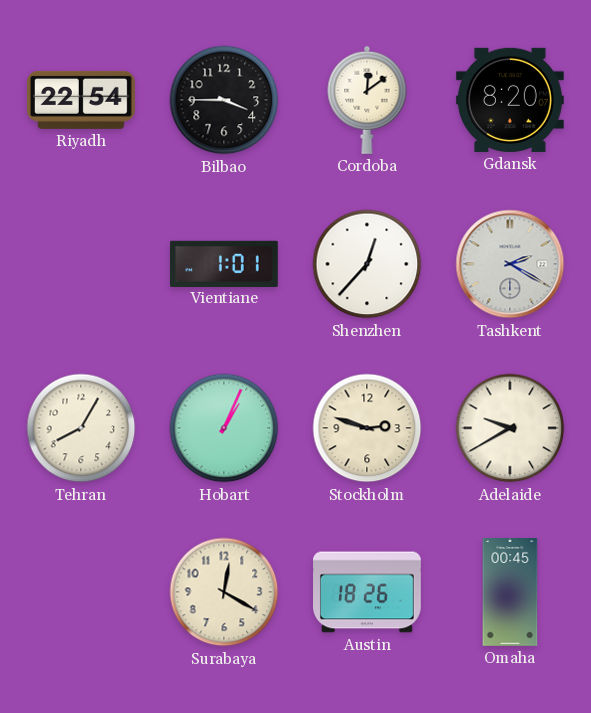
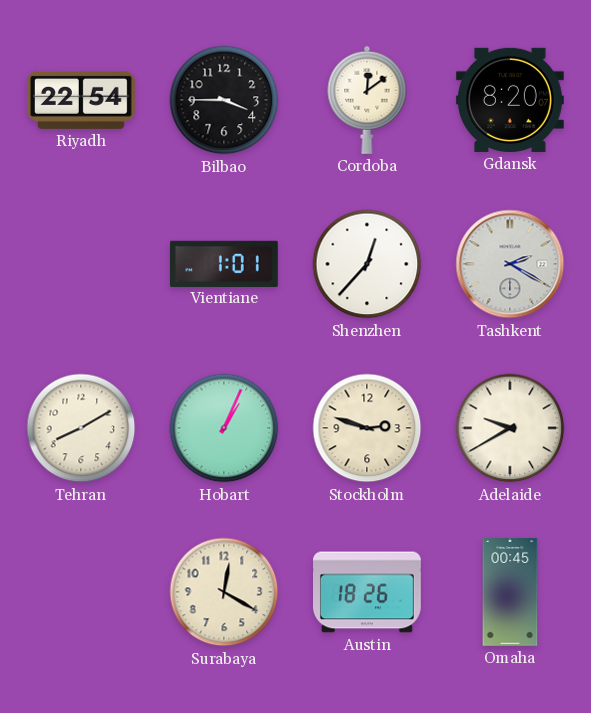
Tehran: 8:05 -> 8:10 (81, 428)
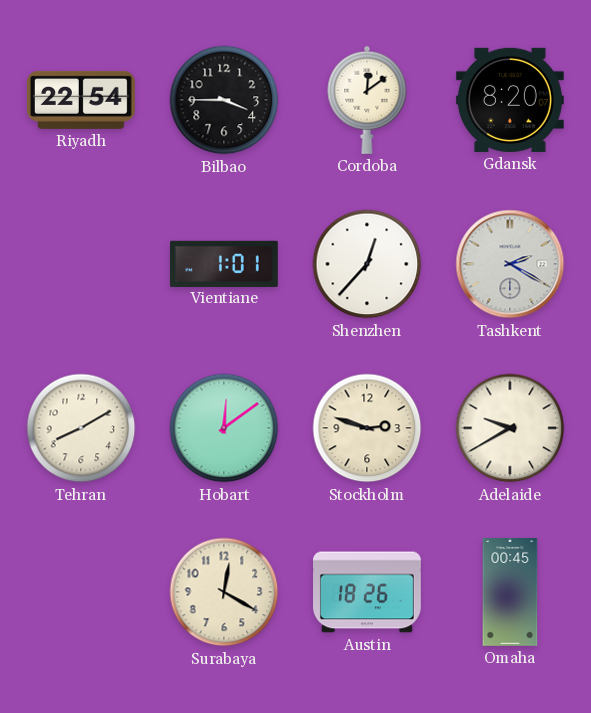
Hobart: 1:04 -> 12:09 (224, 428)
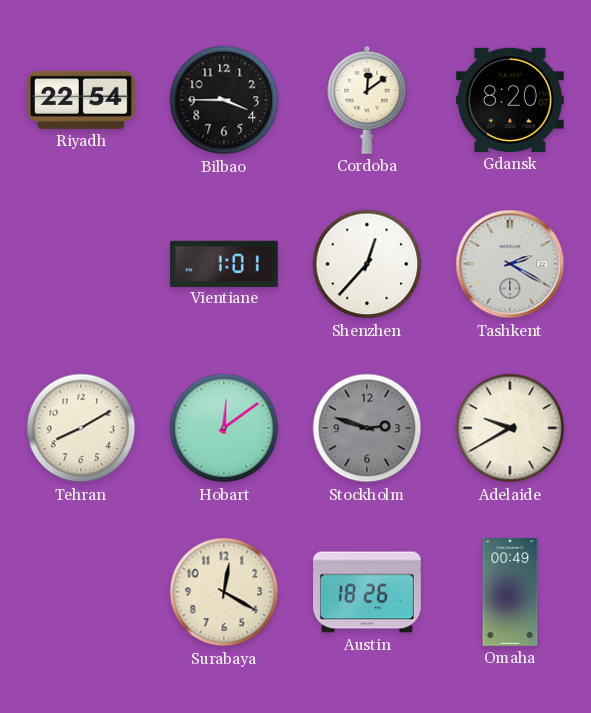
Stockholm dial: cream -> grey (367, 428)
Omaha: 00:45 -> 00:49 (510, 593)
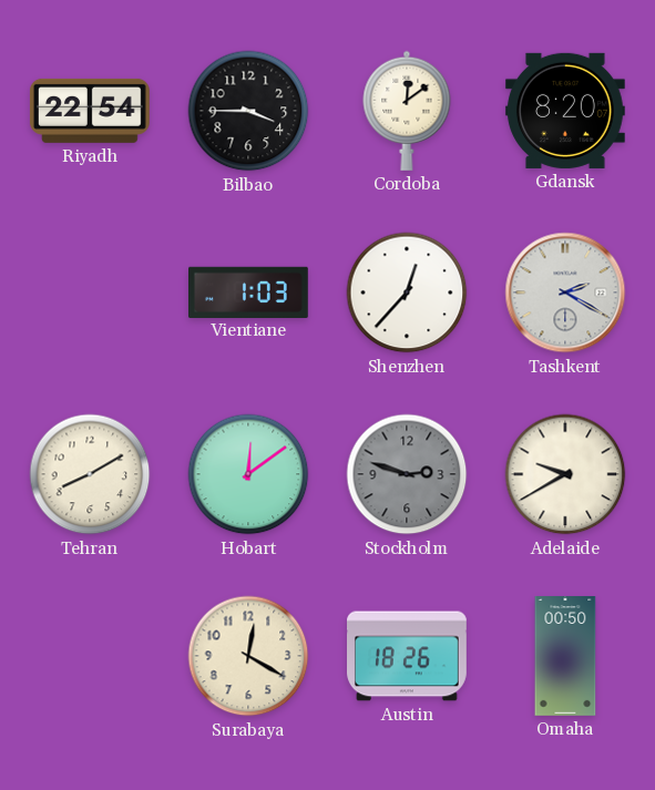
Vientiane: 1:01 -> 1:03 (249, 291)
Omaha: 00:49 -> 00:50 (565, 657)
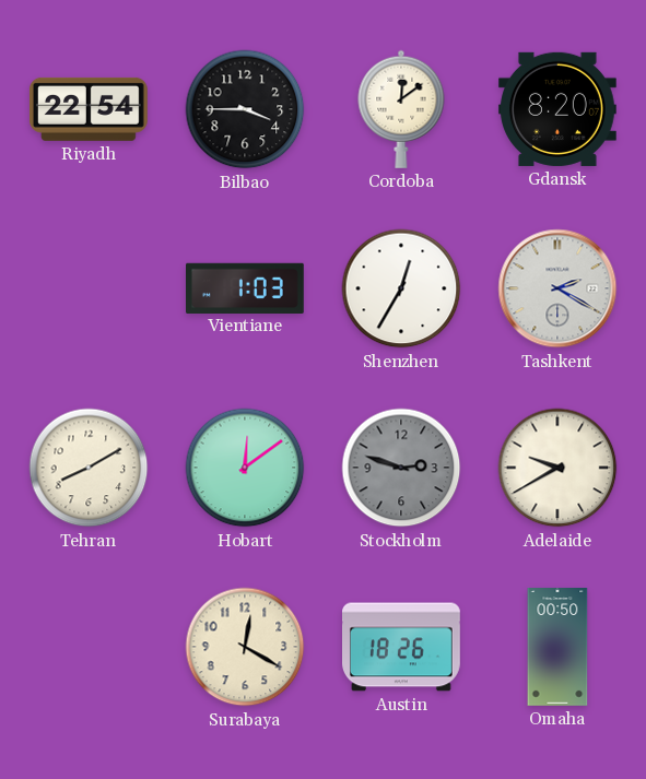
Shenzhen: 12:37 -> 12:35 (401, 288)
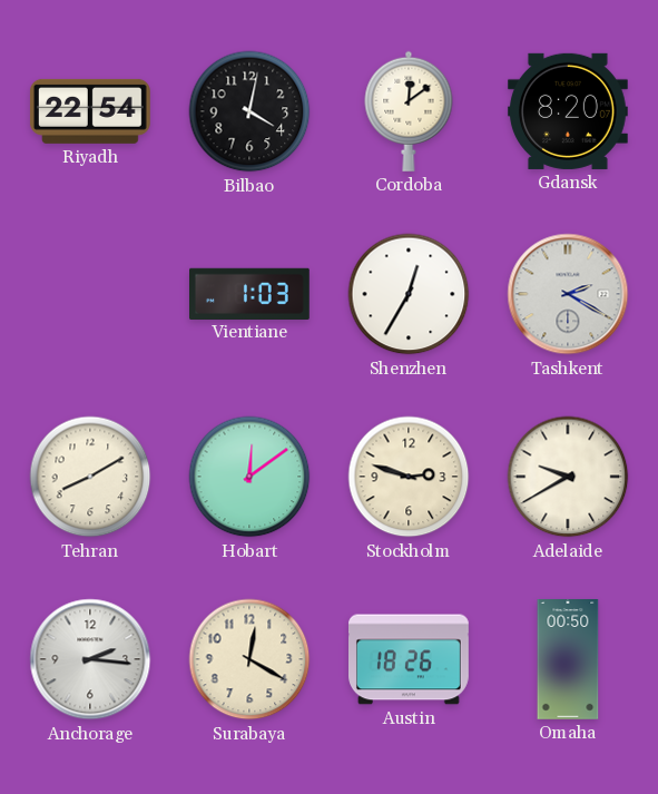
Bilbao: 3:45 -> 4:02 (249, 111)
Stockholm dial: grey -> cream (409, 477)
Anchorage: none -> 2:16 (90, 659)
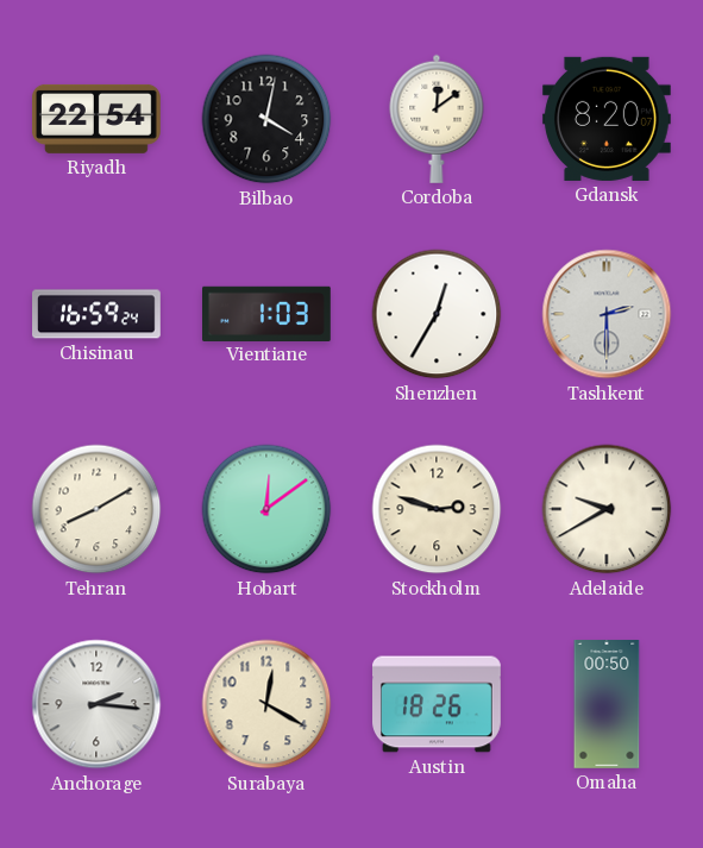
Chisinau: none -> 16:59 (98, 314)
Tashkent: 2:20 -> 2:30 (607, 314)
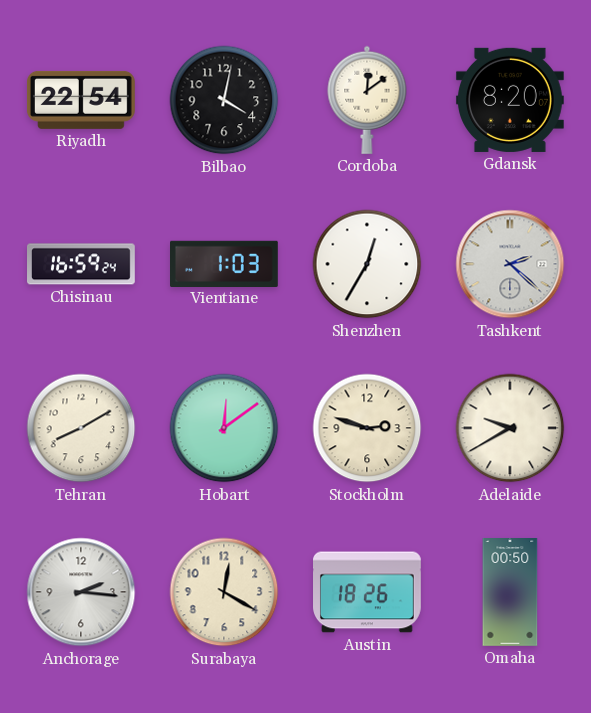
Tashkent: 2:30 -> 2:22 (510, 264)
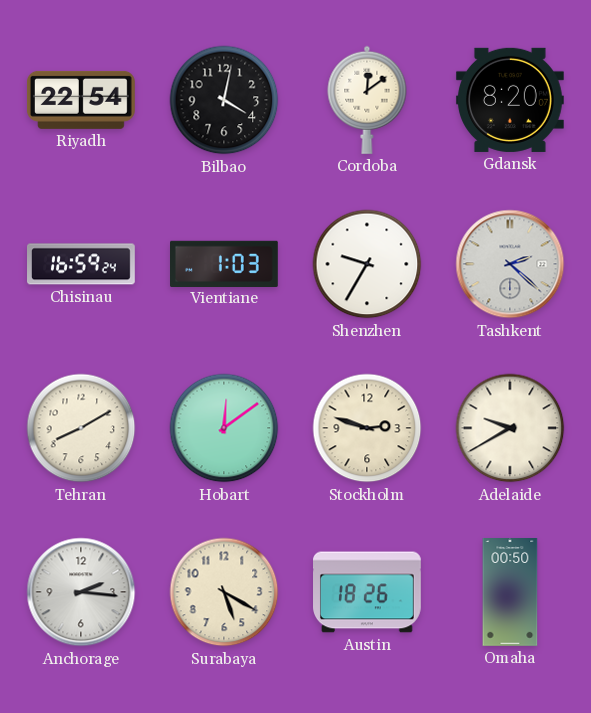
Shenzhen: 12:35 -> 9:35 (367, 264)
Surabaya: 12:20 -> 5:20 (224, 592)
